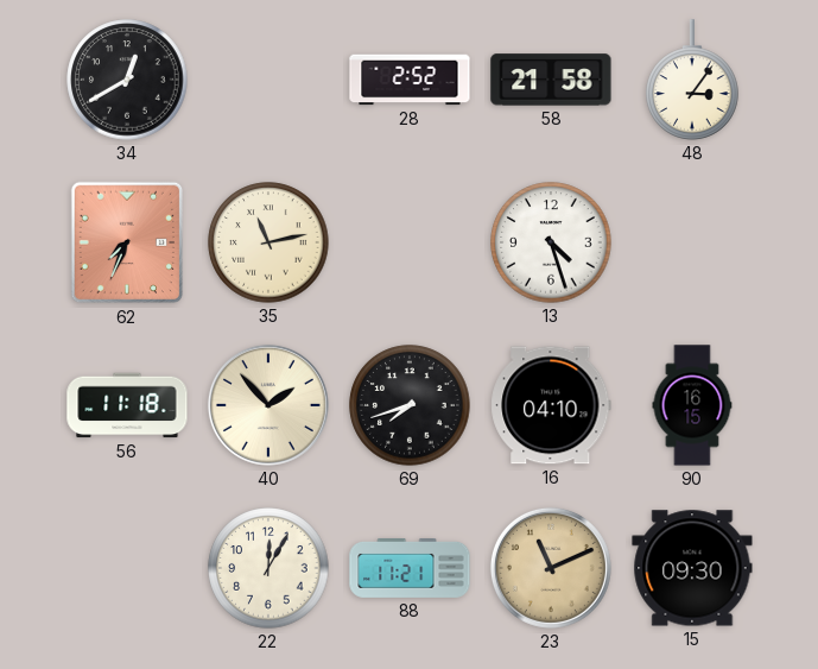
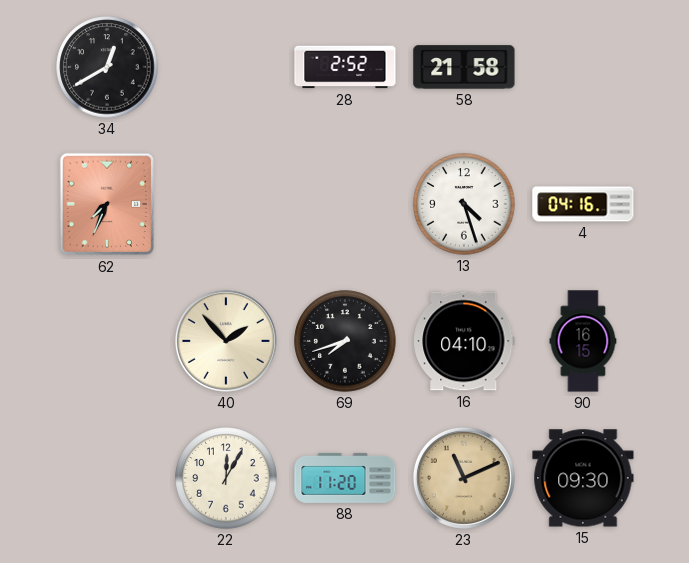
48: 3:06 -> none (692, 80)
35: 11:13 -> none (268, 242)
4: none -> 04:16 (583, 204)
56: 11:18 -> none (127, 405)
88: 11:21 -> 11:20 (345, 478)
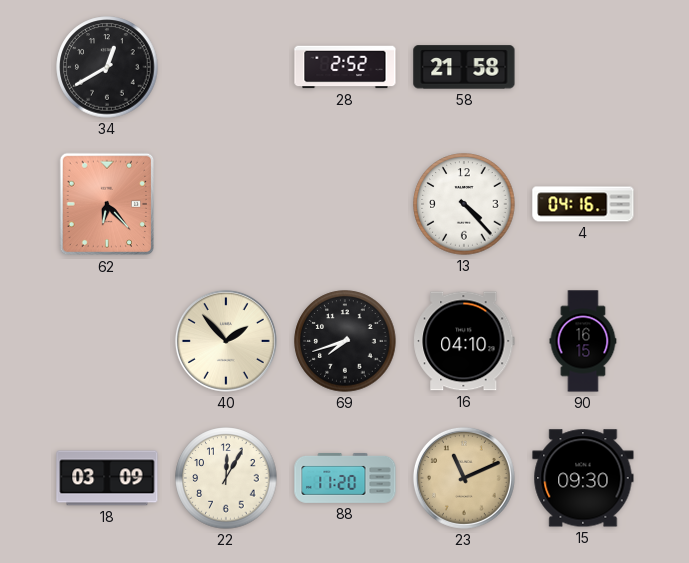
62: 7:34 -> 6:23 (106, 204)
13: 4:27 -> 4:23 (464, 204)
18: none -> 03:09 (107, 478)
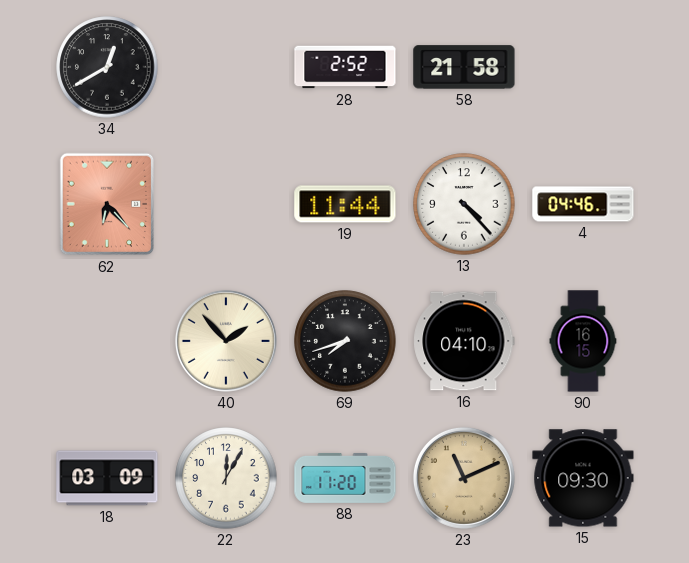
19: none -> 11:44 (345, 204)
4: 04:16 -> 04:46 (583, 204)
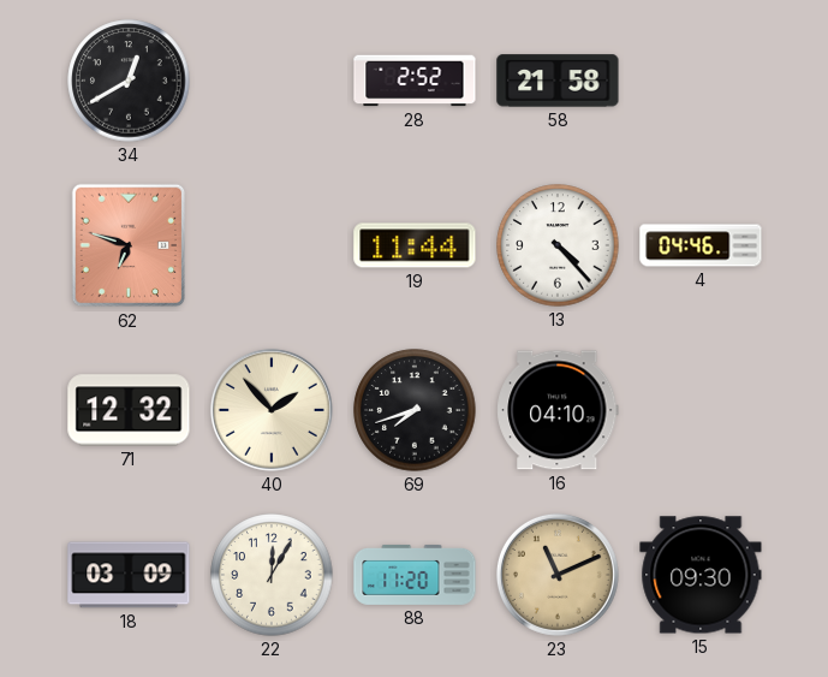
62: 6:23 -> 6:48 (127, 245)
71: none -> 12:32 (129, 410)
90: 16:15 -> none (583, 341)
